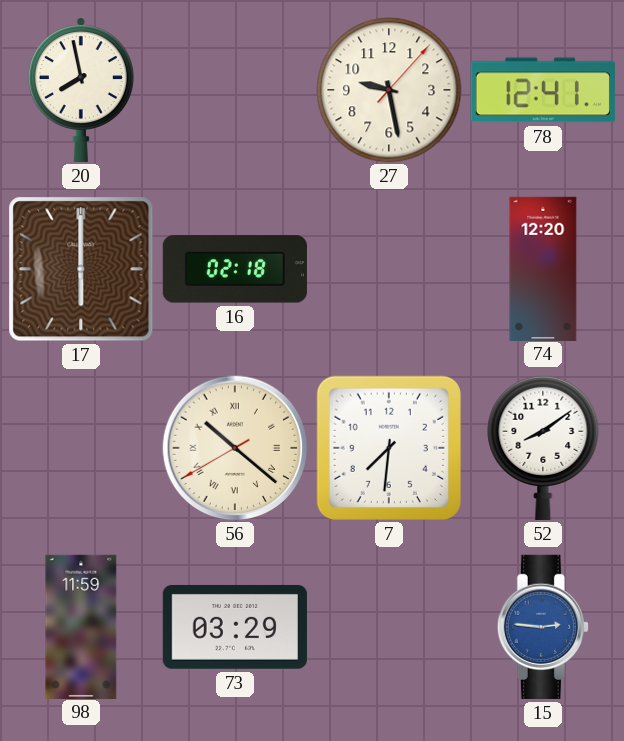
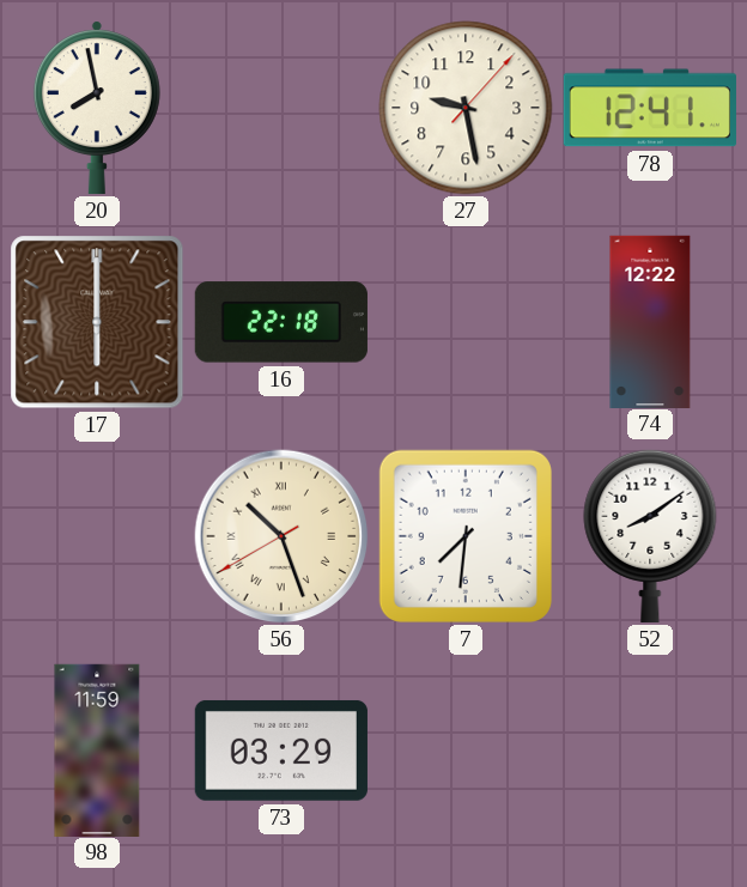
16: 02:18 -> 22:18 (281, 322)
74: 12:20 -> 12:22 (650, 321)
56: 10:21 -> 10:26 (281, 536)
15: 2:46 -> none (543, 627)
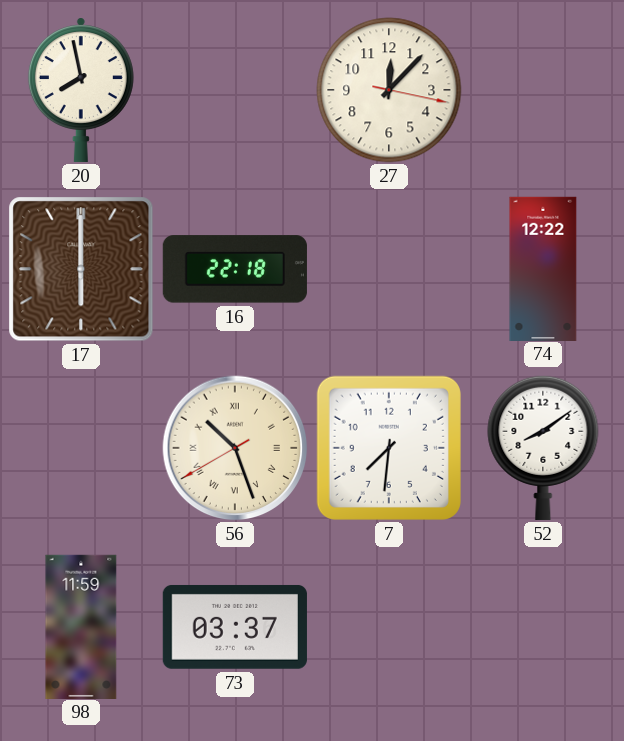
27: 9:28 -> 12:07 (389, 90)
78: 12:41 -> none (650, 108)
73: 03:29 -> 03:37 (235, 627)
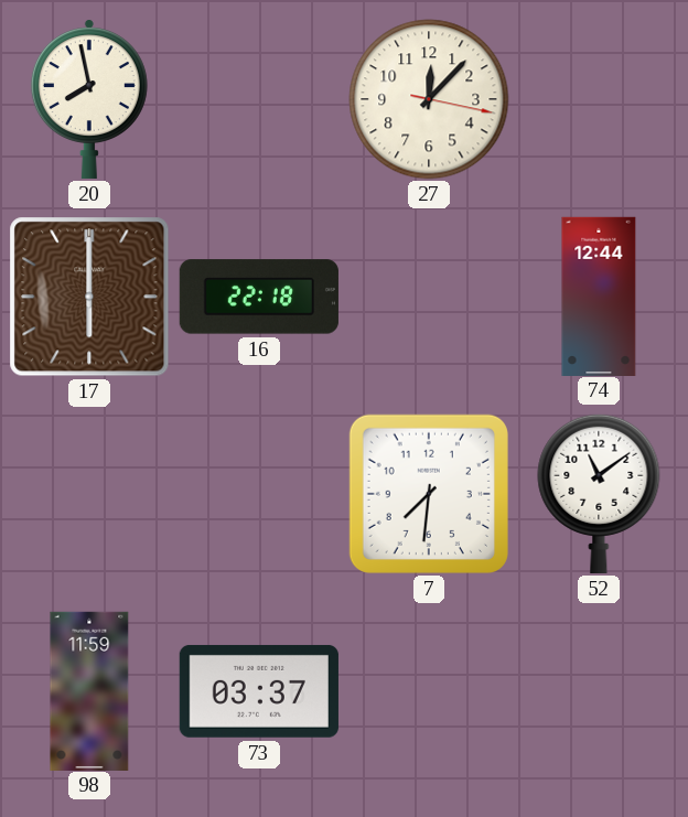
74: 12:22 -> 12:44 (599, 295)
56: 10:26 -> none (235, 448)
52: 8:09 -> 11:09 (599, 493)
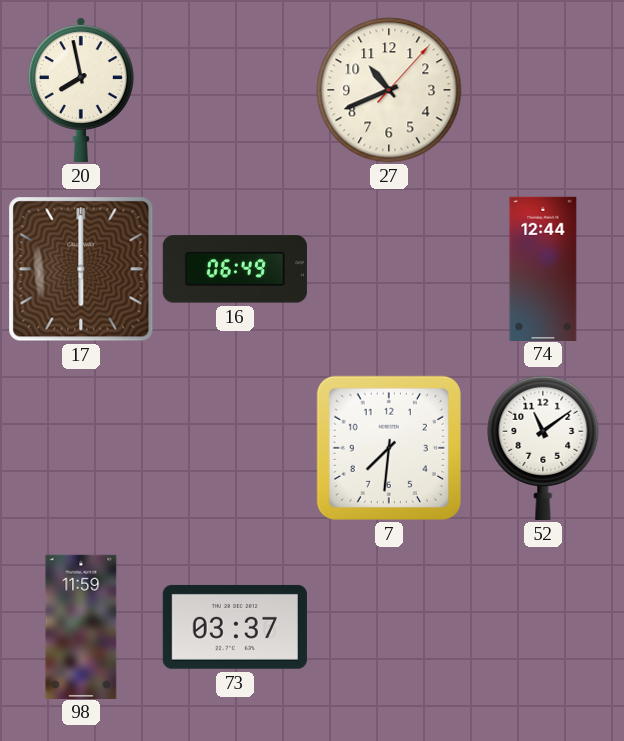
27: 12:07 -> 10:41 (389, 90)
16: 22:18 -> 06:49 (235, 269)
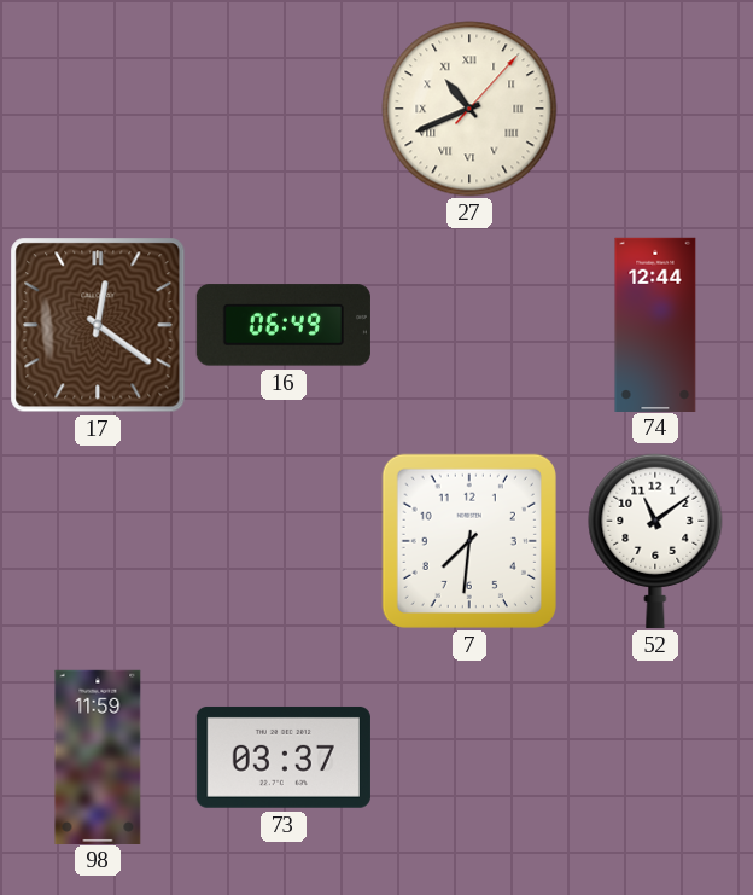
20: 7:58 -> none (81, 90)
27 numerals: Arabic -> Roman (469, 109)
17: 6:00 -> 12:21 (98, 325)
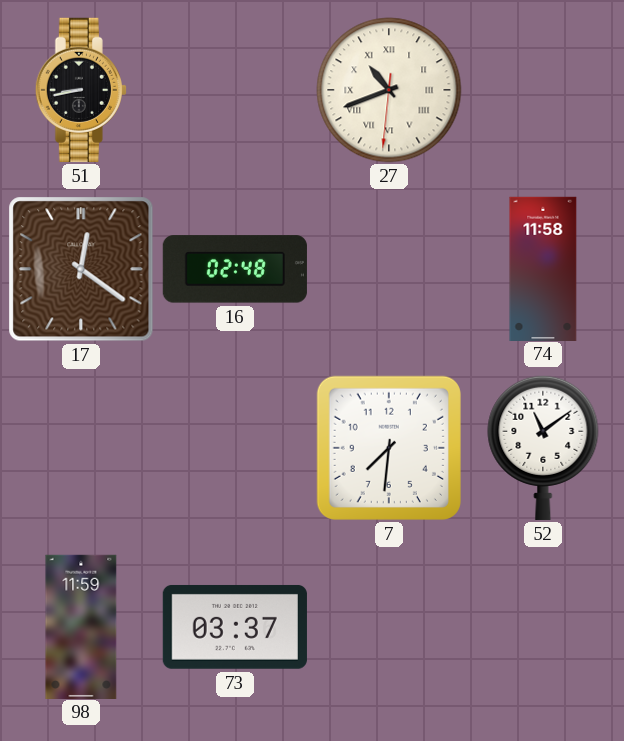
51: none -> 8:43 (81, 90)
27: 10:41:07 -> 10:41:31 (389, 90)
16: 06:49 -> 02:48 (235, 269)
74: 12:44 -> 11:58 (543, 268)
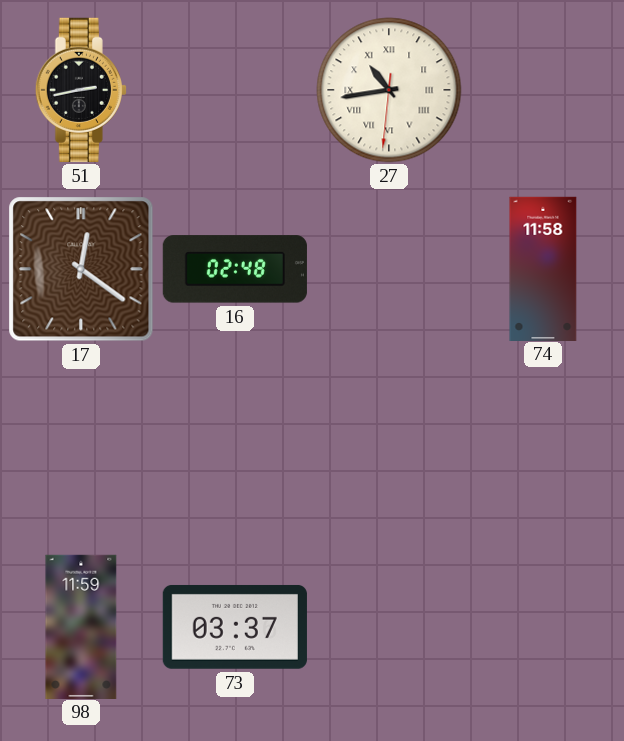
51: 8:43 -> 2:43 (81, 90)
27: 10:41 -> 10:43 (389, 90)
7: 7:31 -> none (389, 448)
52: 11:09 -> none (543, 447)
